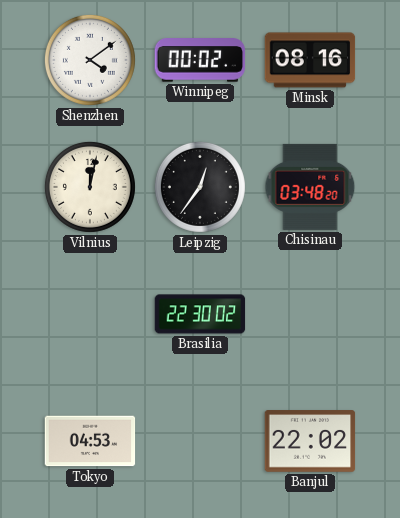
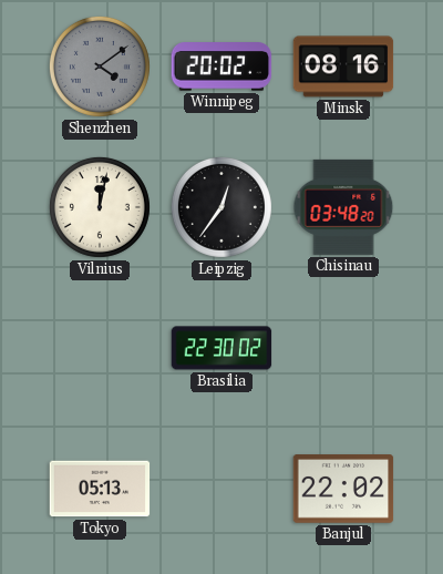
Shenzhen dial: white -> grey (100, 66)
Winnipeg: 00:02 -> 20:02 (221, 66)
Tokyo: 04:53 -> 05:13 (100, 489)
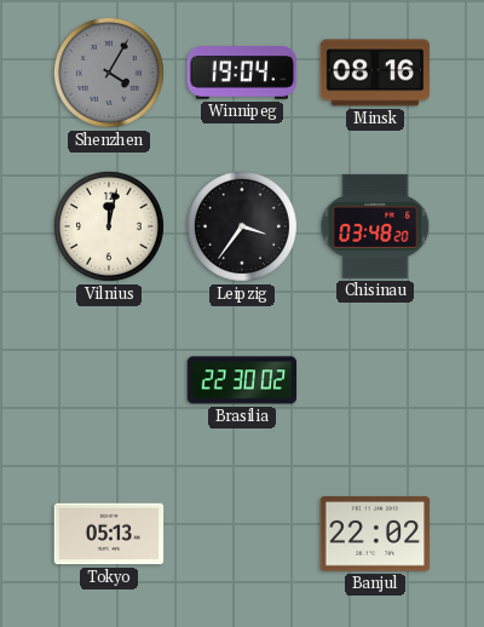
Shenzhen: 4:09 -> 4:05 (109, 73)
Winnipeg: 20:02 -> 19:04 (242, 73)
Leipzig: 12:36 -> 3:36 (242, 226)
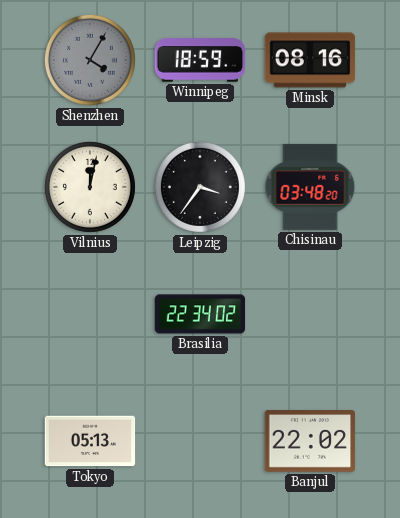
Winnipeg: 19:04 -> 18:59 (200, 60)
Brasilia: 22:30 -> 22:34 (200, 314)
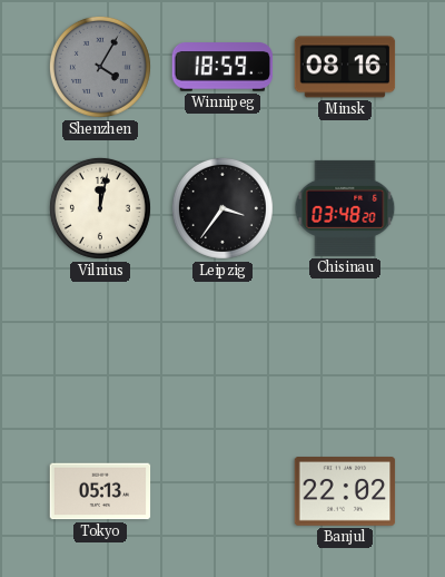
Brasilia: 22:34 -> none (200, 314)
